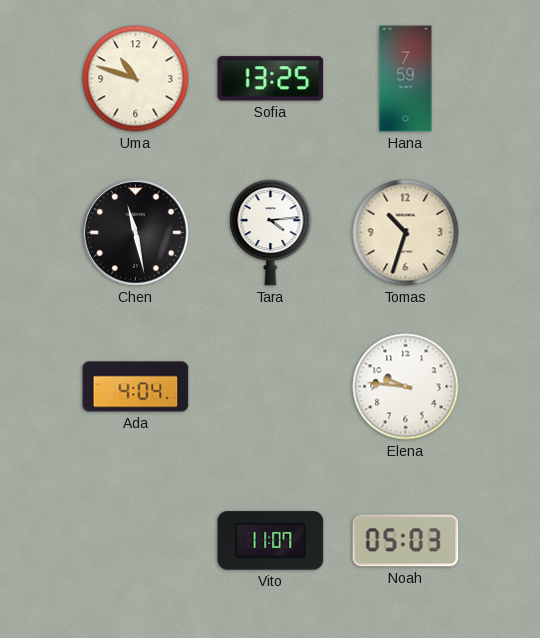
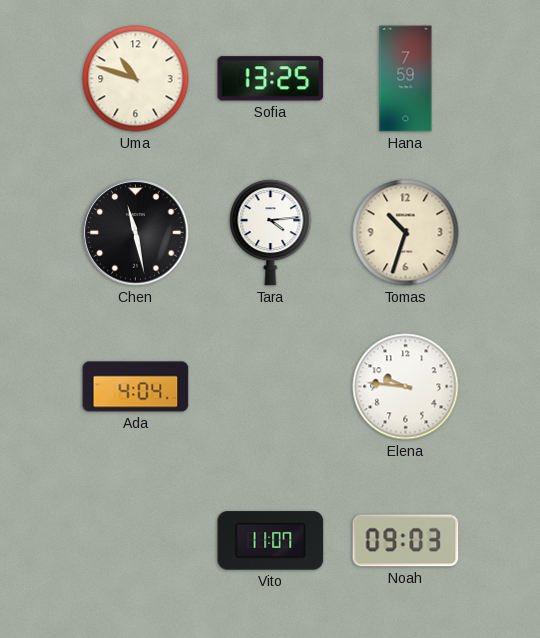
Noah: 05:03 -> 09:03 (406, 541)
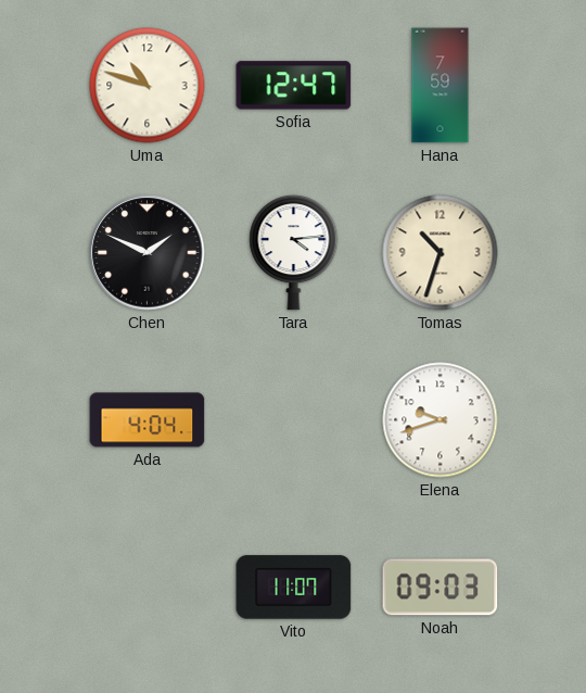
Sofia: 13:25 -> 12:47 (294, 86)
Chen: 11:28 -> 1:49 (148, 253)
Elena: 9:46 -> 9:42 (441, 420)
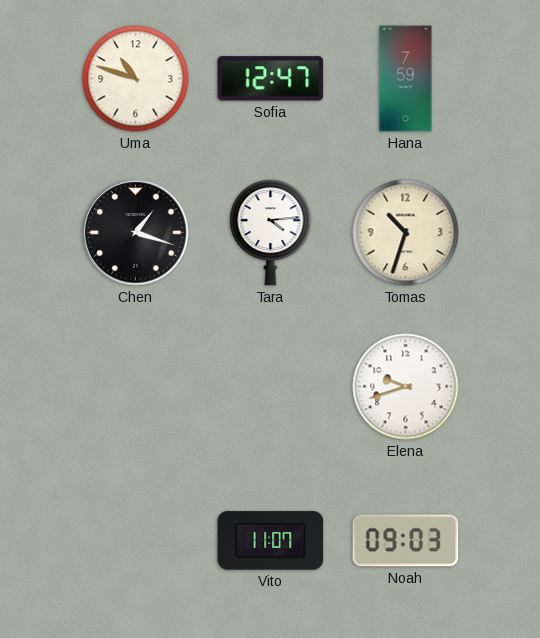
Chen: 1:49 -> 1:18 (136, 233)
Ada: 4:04 -> none (148, 420)
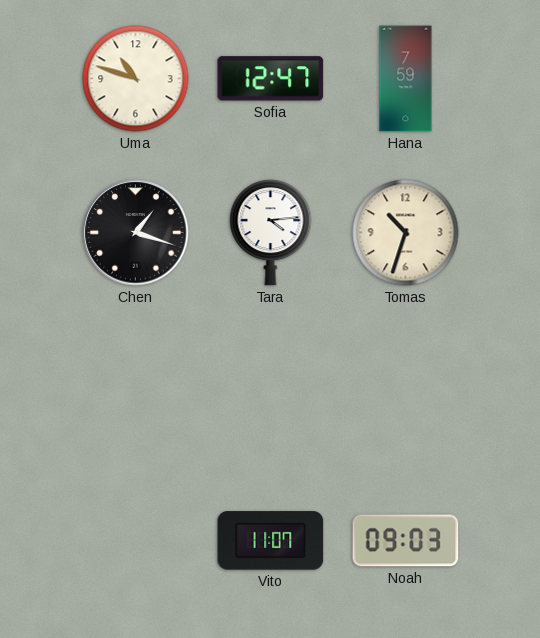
Elena: 9:42 -> none (406, 387)
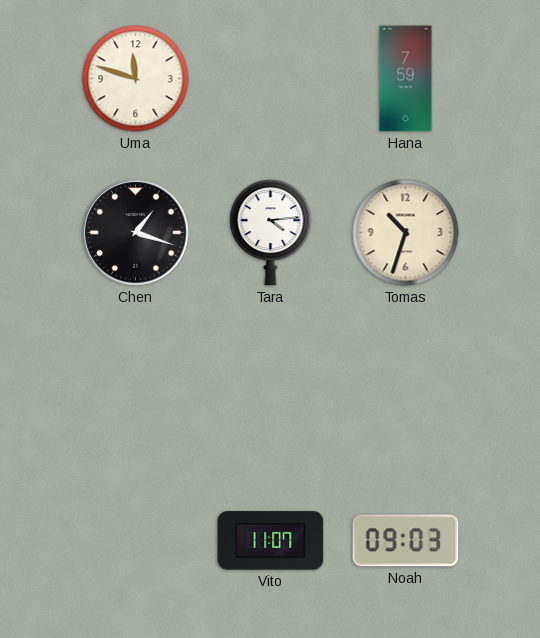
Uma: 10:48 -> 11:48 (136, 79)
Sofia: 12:47 -> none (271, 79)
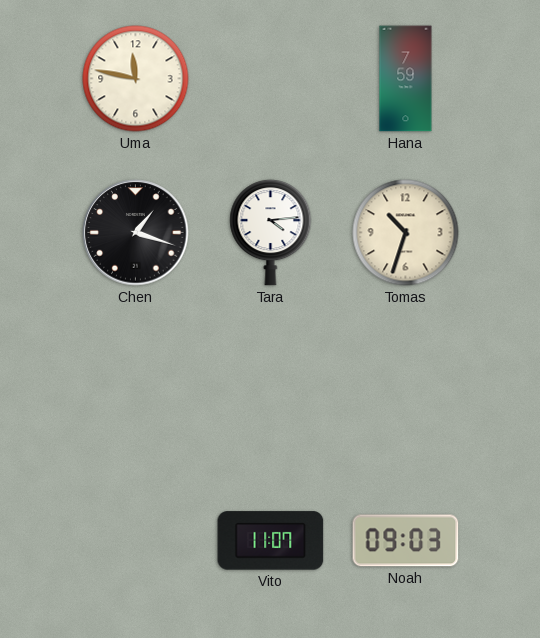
Uma: 11:48 -> 11:47 (136, 79)
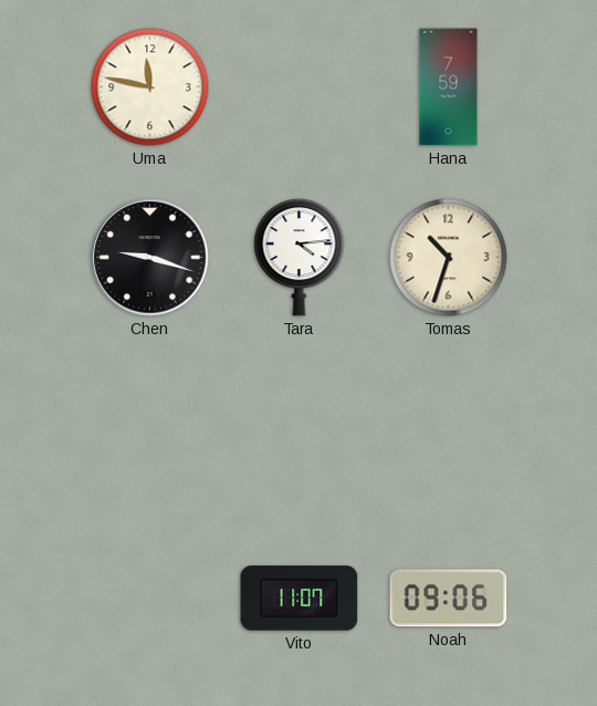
Chen: 1:18 -> 9:18 (150, 258)
Noah: 09:03 -> 09:06 (449, 599)
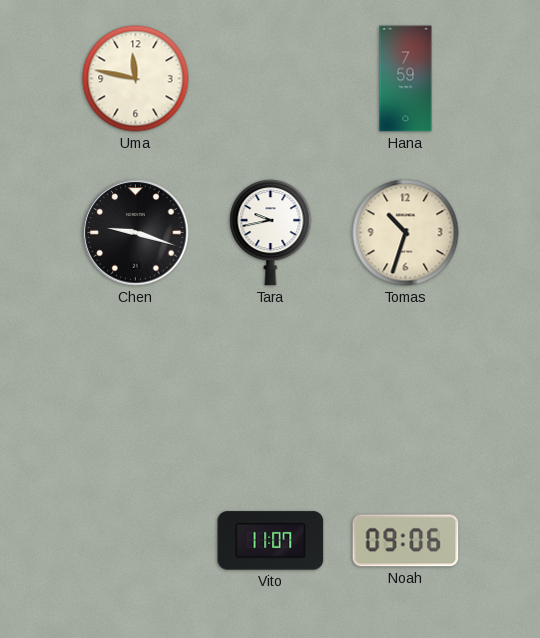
Tara: 4:14 -> 9:43 (271, 233)
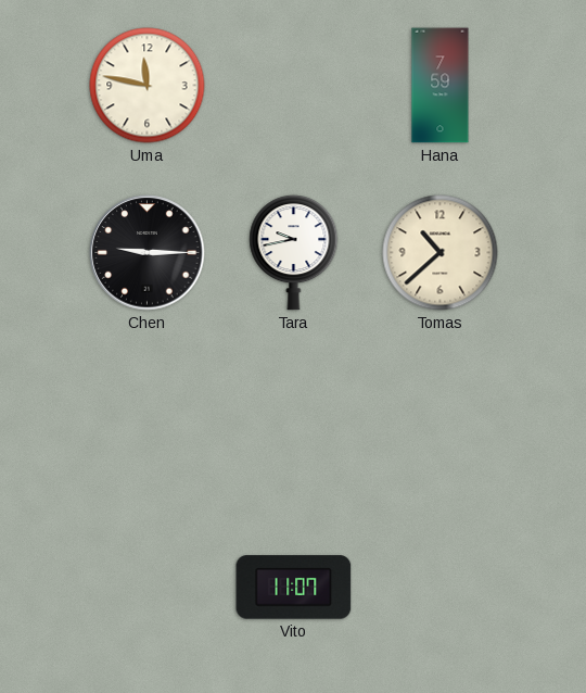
Chen: 9:18 -> 9:15 (148, 253)
Tomas: 10:33 -> 10:38 (441, 253)
Noah: 09:06 -> none (406, 541)
